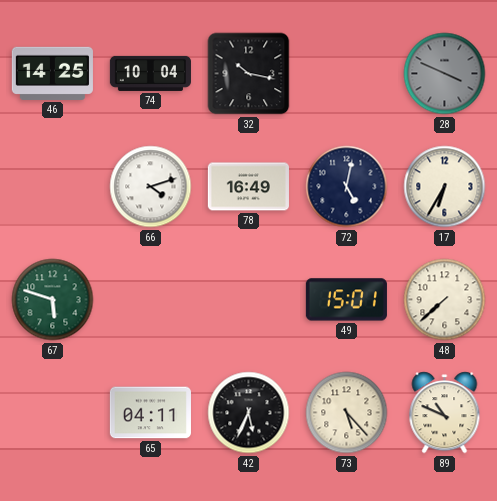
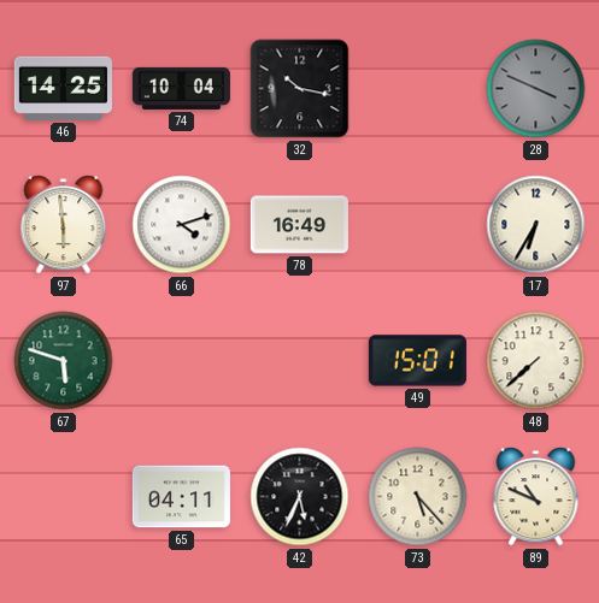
97: none -> 5:59 (64, 225)
72: 5:02 -> none (347, 187)
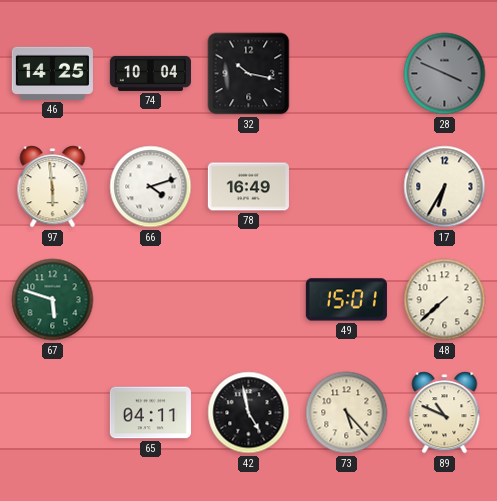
42: 5:34 -> 4:58 (249, 413)
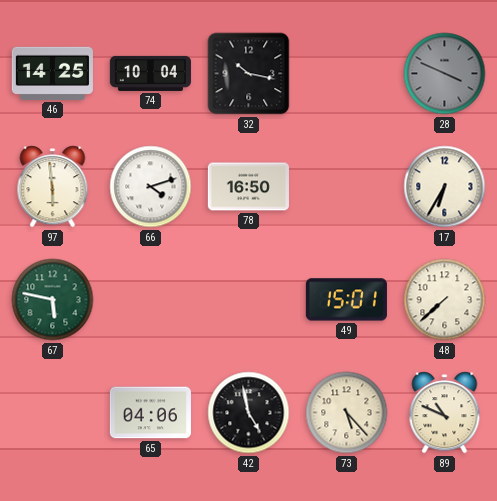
78: 16:49 -> 16:50 (248, 187)
67: 5:48 -> 5:47 (53, 300)
65: 04:11 -> 04:06 (150, 413)
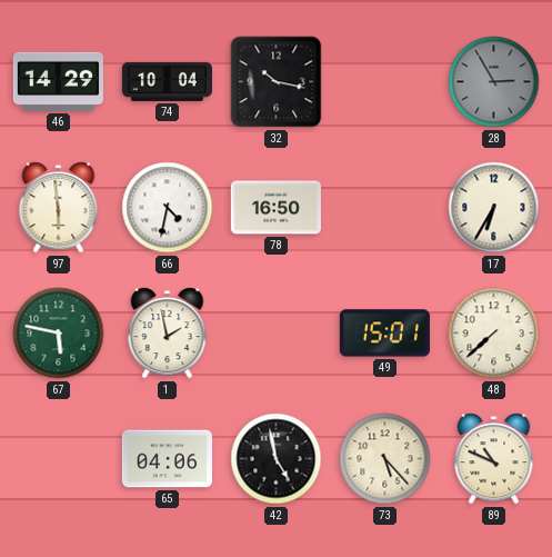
46: 14:25 -> 14:29 (58, 81)
28: 3:49 -> 2:55 (494, 82)
66: 4:12 -> 4:32 (168, 208)
1: none -> 1:58 (168, 334)
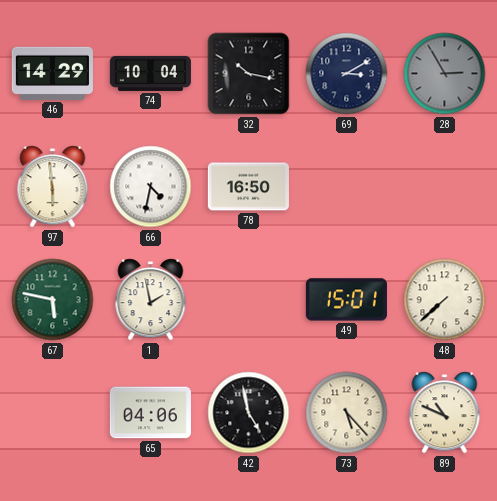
69: none -> 3:10 (347, 74)
17: 6:35 -> none (494, 208)
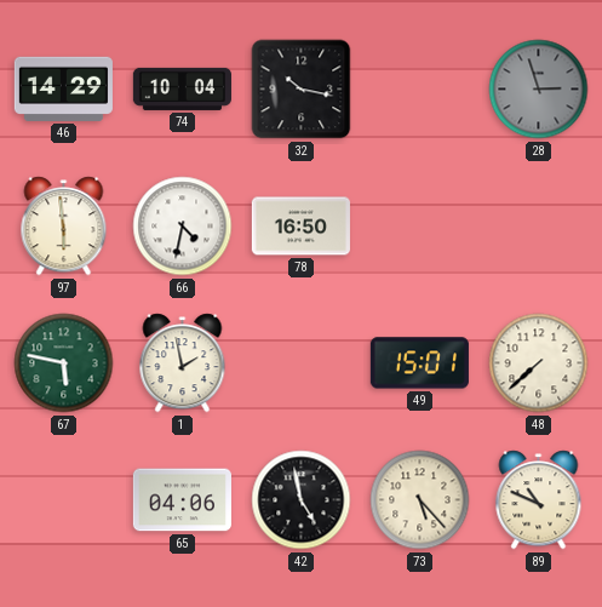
69: 3:10 -> none (347, 74)
28: 2:55 -> 2:57 (539, 90)
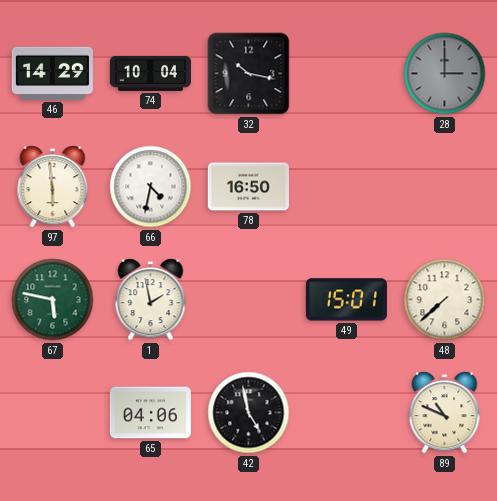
28: 2:57 -> 3:00 (445, 74)
73: 5:23 -> none (420, 500)
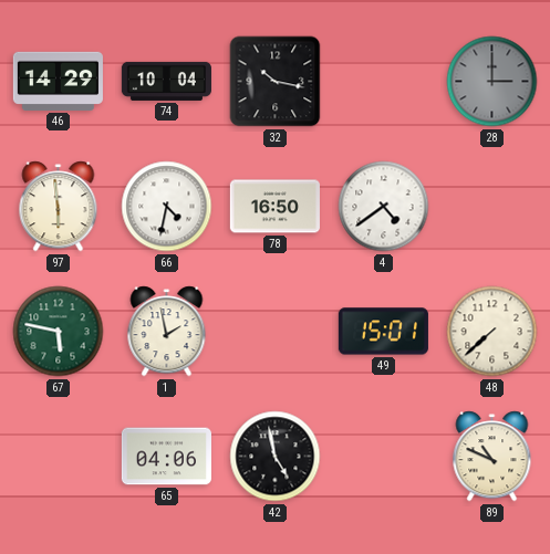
4: none -> 4:39 (384, 207)
